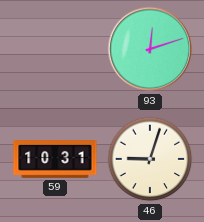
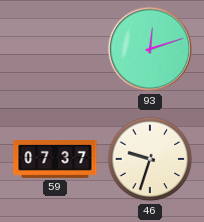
59: 10:31 -> 07:37 (55, 160)
46: 9:03 -> 9:33 (150, 159)
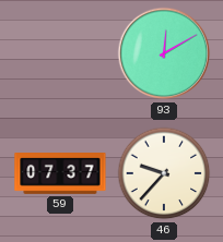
93: 12:12 -> 12:10 (164, 53)
46: 9:33 -> 9:37 (164, 173)
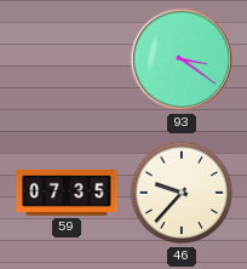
93: 12:10 -> 3:21 (182, 59)
59: 07:37 -> 07:35 (67, 194)
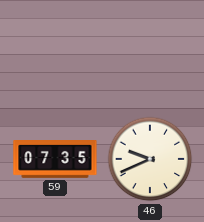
93: 3:21 -> none (182, 59)
46: 9:37 -> 9:41 (150, 159)
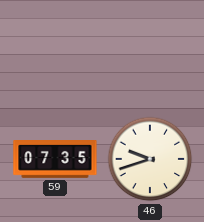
46: 9:41 -> 9:42 (150, 159)
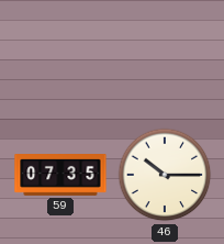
46: 9:42 -> 10:15 (165, 175)
